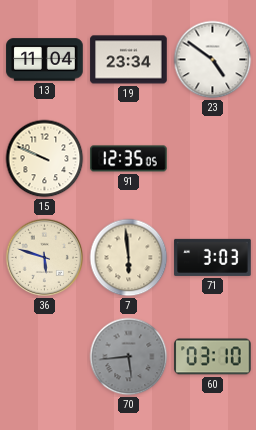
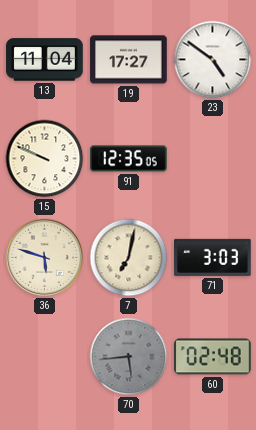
19: 23:34 -> 17:27 (129, 60)
7: 5:59 -> 7:02 (129, 258)
60: 03:10 -> 02:48 (213, 357)
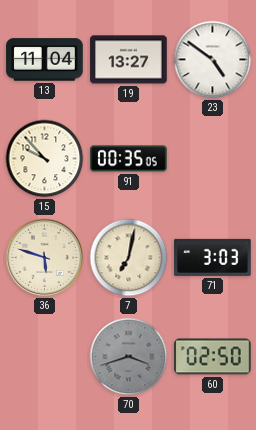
19: 17:27 -> 13:27 (129, 60)
15: 9:49 -> 9:53 (45, 159)
91: 12:35 -> 00:35 (129, 159)
70: 5:44 -> 3:42 (129, 357)
60: 02:48 -> 02:50 (213, 357)
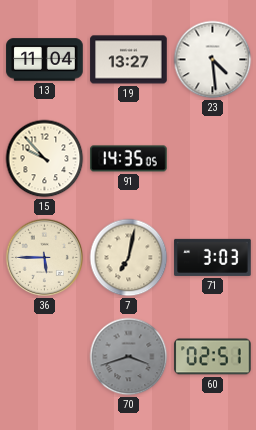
23: 4:51 -> 4:29 (213, 60)
91: 00:35 -> 14:35 (129, 159)
36: 5:48 -> 5:45 (45, 258)
60: 02:50 -> 02:51 (213, 357)
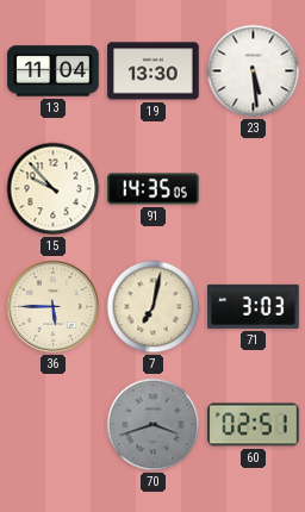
19: 13:27 -> 13:30 (154, 71)
23: 4:29 -> 5:29 (254, 71)
